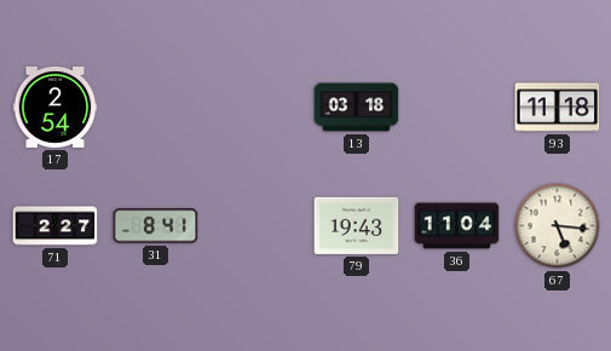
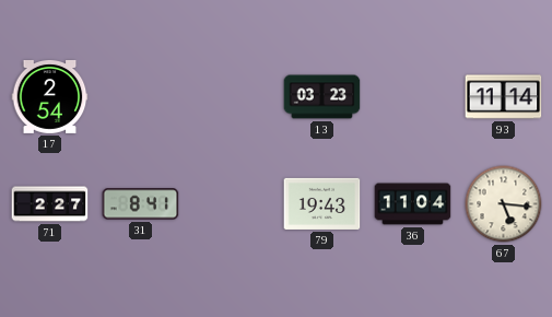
13: 03:18 -> 03:23 (322, 97)
93: 11:18 -> 11:14 (504, 97)
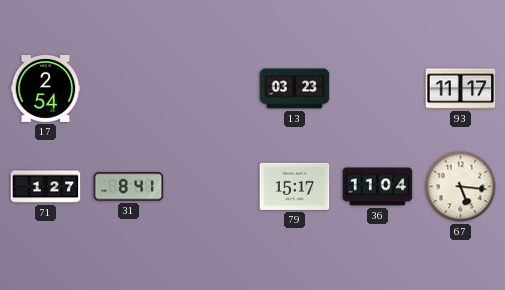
93: 11:14 -> 11:17 (461, 89)
71: 2:27 -> 1:27 (46, 187)
79: 19:43 -> 15:17 (295, 186)
